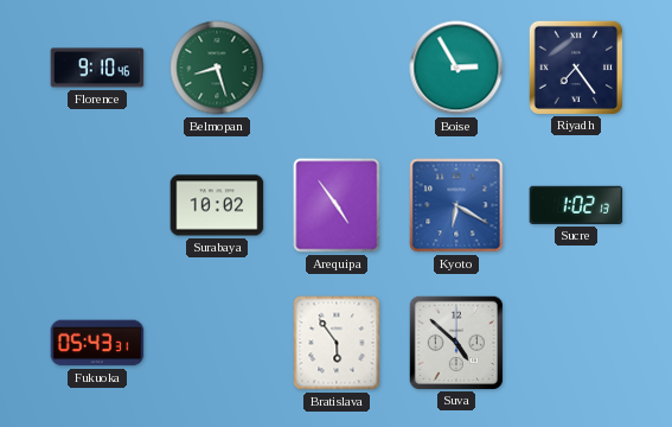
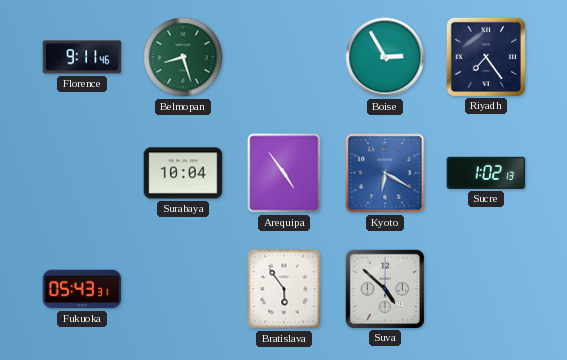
Florence: 9:10 -> 9:11 (82, 57)
Surabaya: 10:02 -> 10:04 (183, 173)
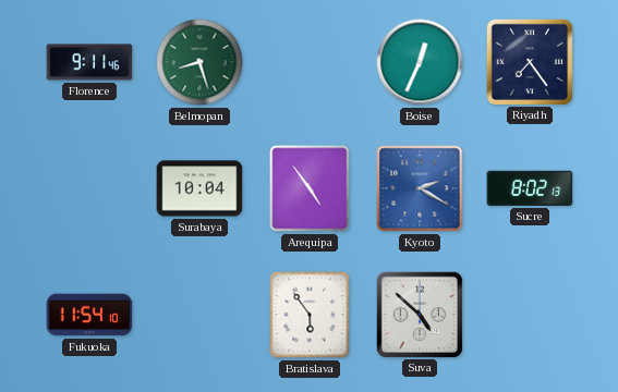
Boise: 2:55 -> 12:34 (420, 62)
Kyoto: 6:20 -> 2:20 (420, 188)
Sucre: 1:02 -> 8:02 (530, 188)
Fukuoka: 05:43 -> 11:54 (89, 315)
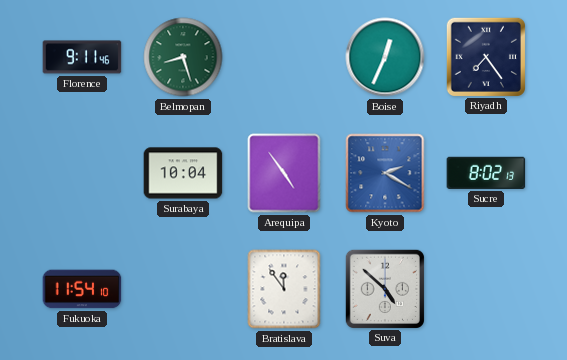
Bratislava: 5:54 -> 11:54 (284, 289)
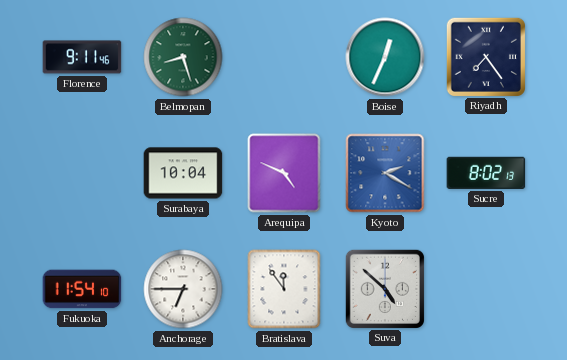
Arequipa: 4:54 -> 4:49 (284, 173)
Anchorage: none -> 6:45 (183, 289)
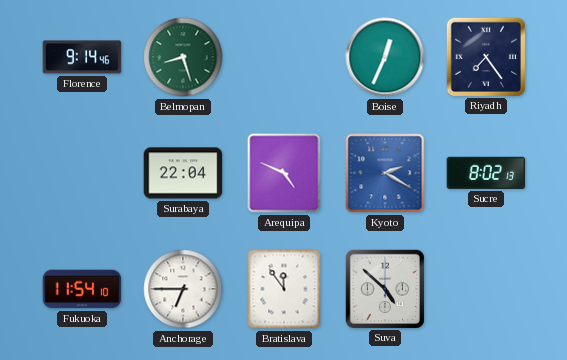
Florence: 9:11 -> 9:14 (82, 57)
Surabaya: 10:04 -> 22:04 (183, 173)
